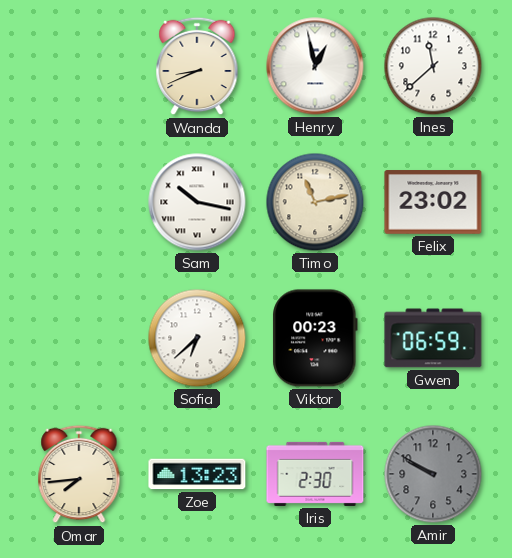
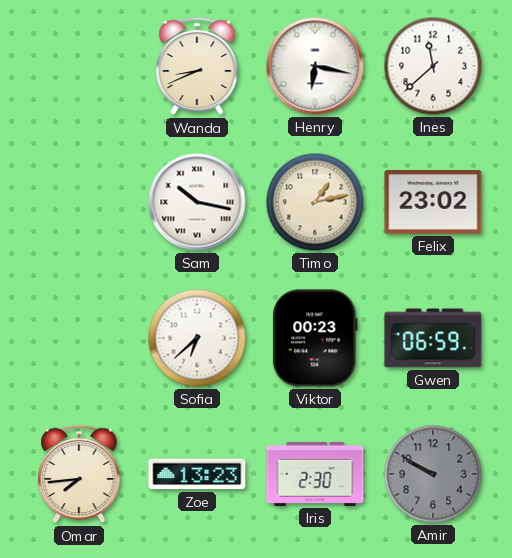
Henry: 12:58 -> 6:17 (315, 66)
Timo: 11:13 -> 1:13 (315, 202)
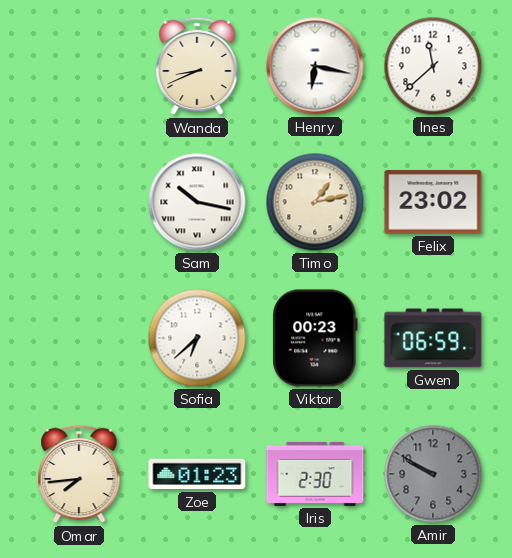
Zoe: 13:23 -> 01:23 (197, 474)
